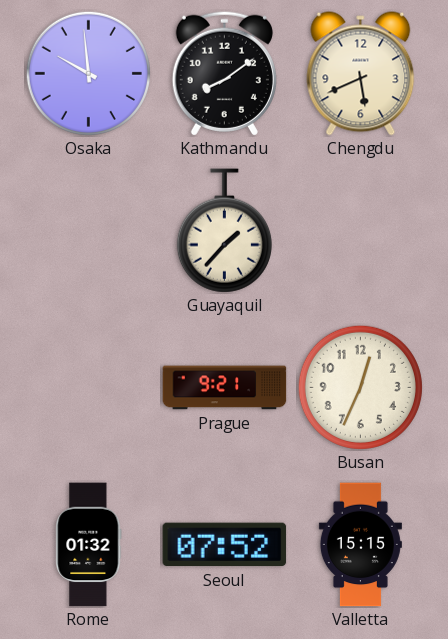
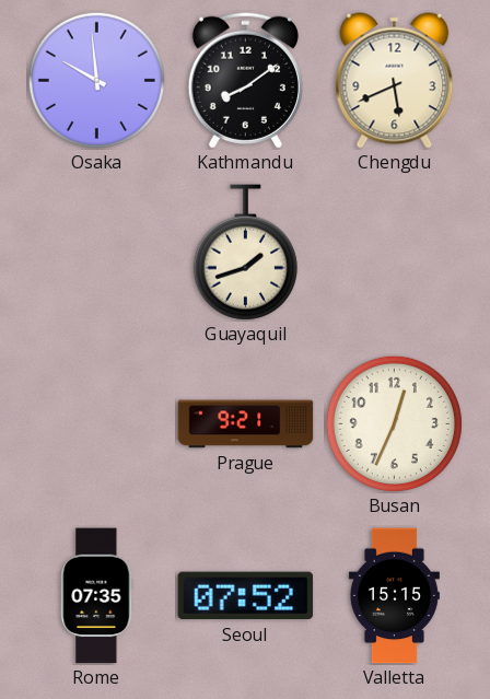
Guayaquil: 1:37 -> 1:42 (245, 253)
Rome: 01:32 -> 07:35 (97, 596)
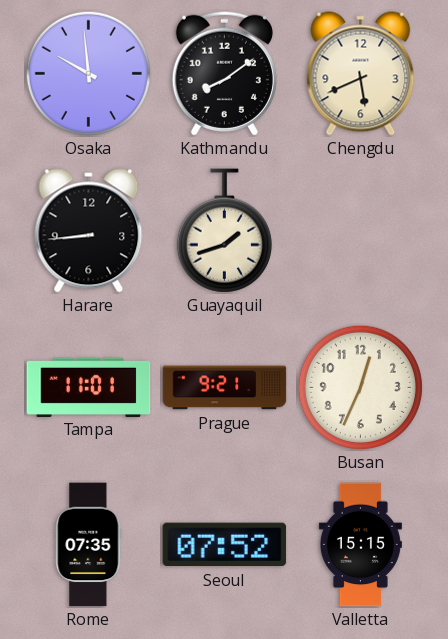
Harare: none -> 8:44 (89, 231)
Tampa: none -> 11:01 (89, 387)
